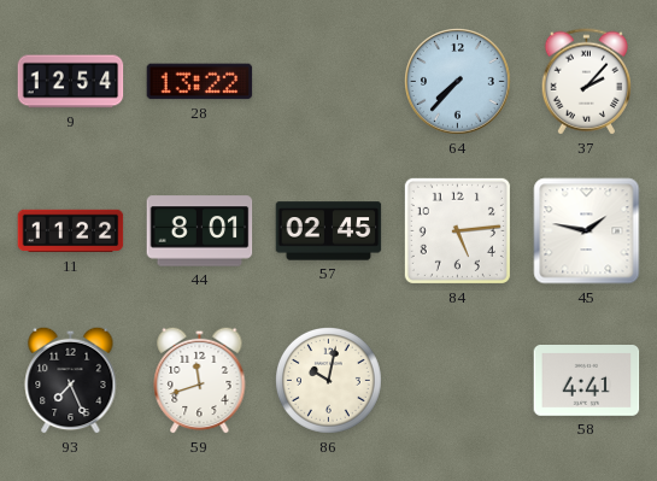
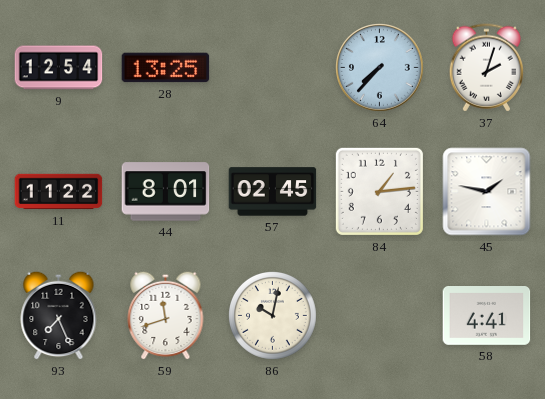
28: 13:22 -> 13:25 (166, 68)
37: 2:07 -> 2:03 (486, 68)
84: 5:14 -> 1:14 (379, 191)
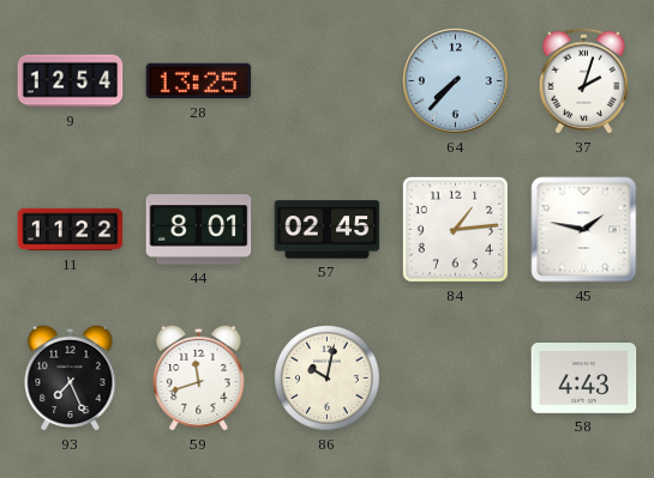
58: 4:41 -> 4:43 (584, 379)
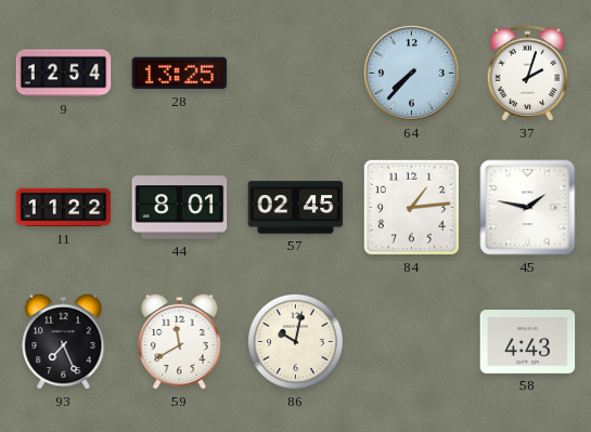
59: 11:42 -> 11:40 (180, 341)
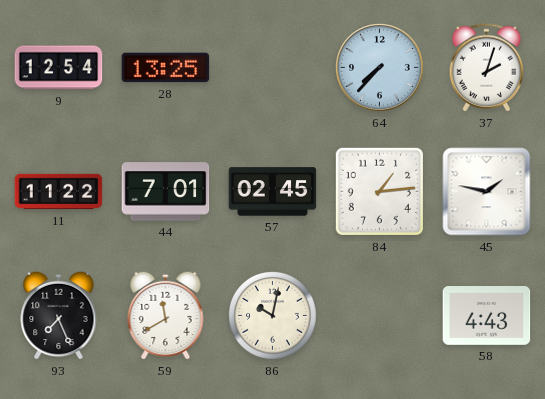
44: 8:01 -> 7:01 (166, 192)
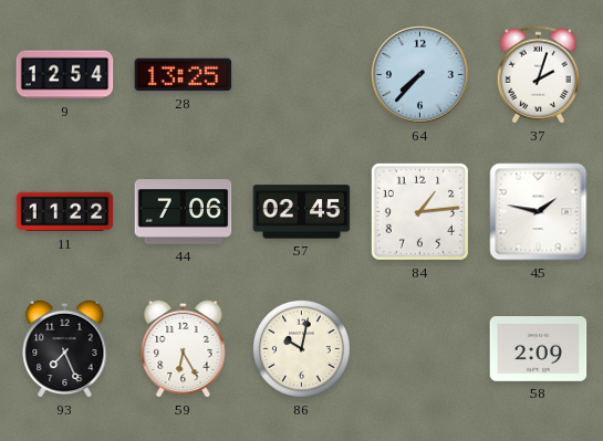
44: 7:01 -> 7:06 (184, 212)
59: 11:40 -> 6:25 (184, 348)
58: 4:43 -> 2:09 (539, 349)
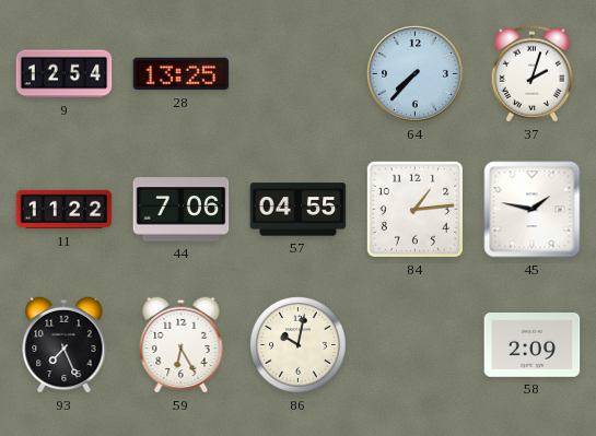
57: 02:45 -> 04:55 (299, 210)
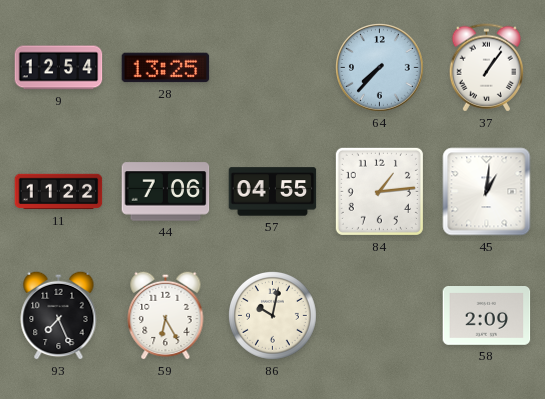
37: 2:03 -> 1:06 (486, 68)
45: 1:47 -> 1:01 (487, 192)
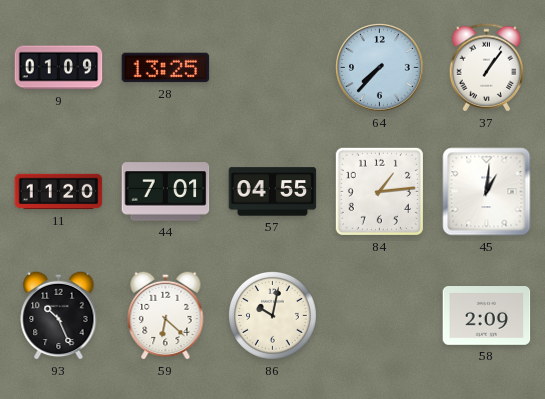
9: 12:54 -> 01:09 (59, 68)
11: 11:22 -> 11:20 (59, 192)
44: 7:06 -> 7:01 (166, 192)
93: 7:26 -> 10:26 (59, 315)
59: 6:25 -> 6:22 (166, 315)
